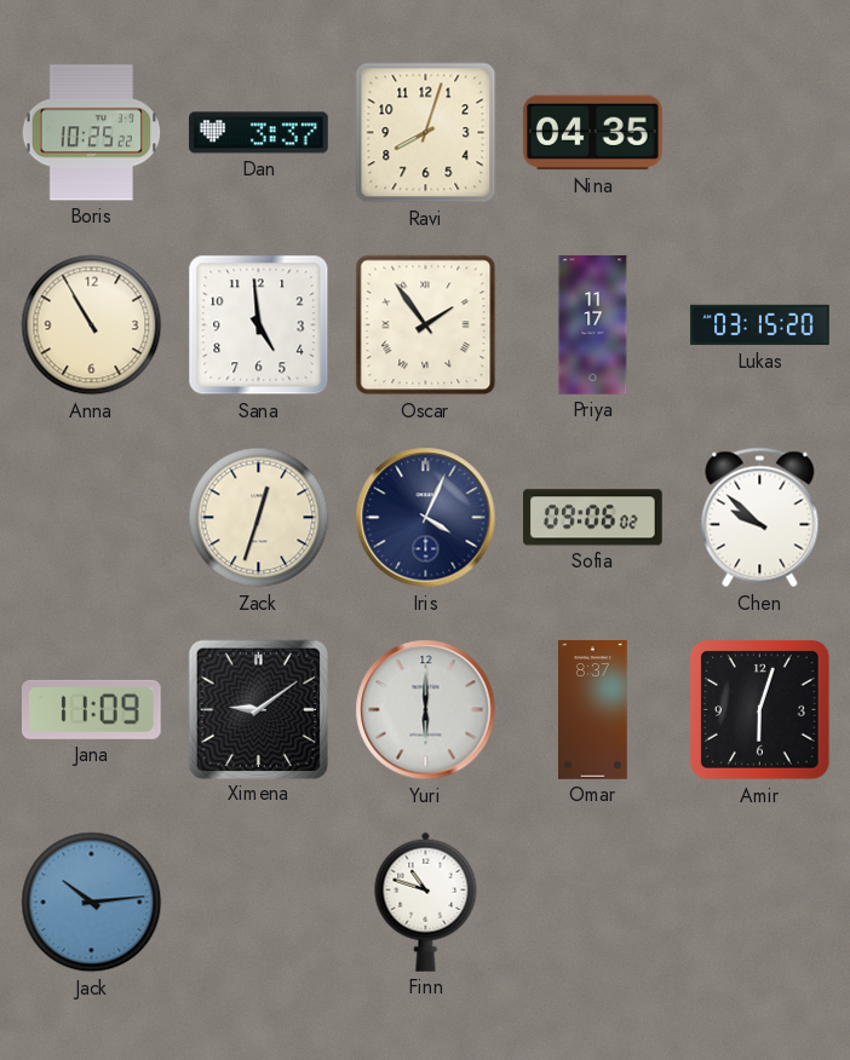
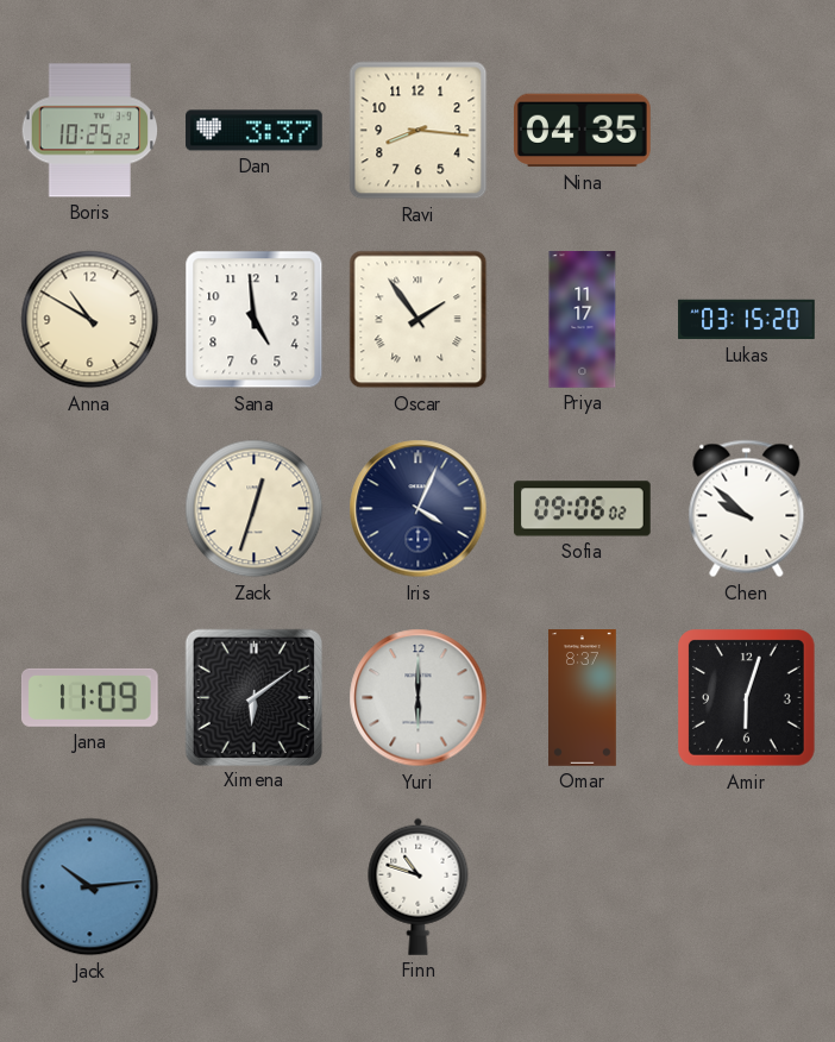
Ravi: 8:03 -> 8:16 (419, 131)
Anna: 10:55 -> 10:50 (90, 320)
Ximena: 9:09 -> 6:09 (253, 697)
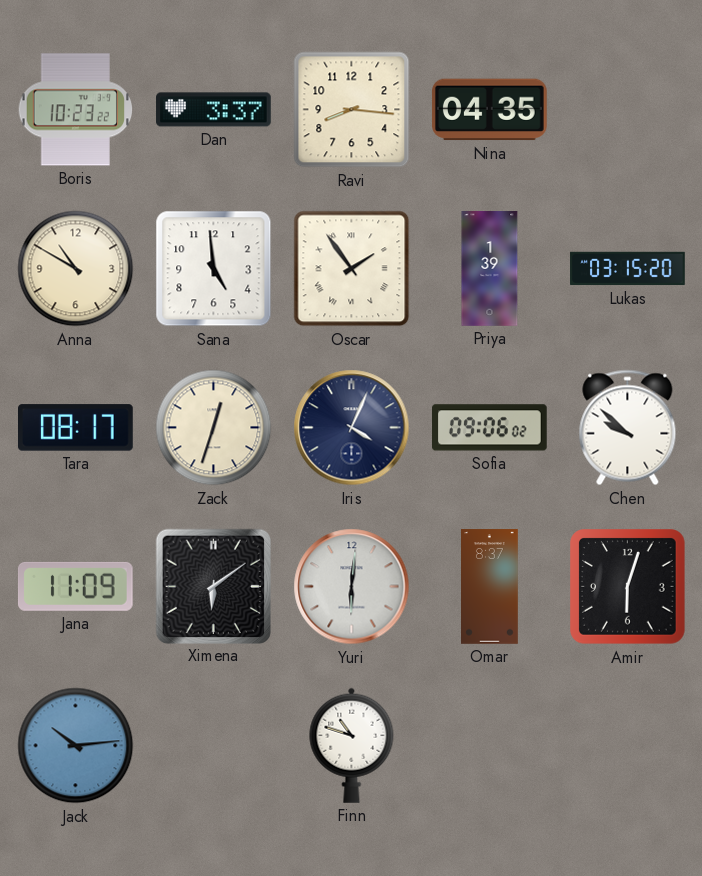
Boris: 10:25 -> 10:23 (76, 110)
Priya: 11:17 -> 1:39 (490, 269)
Tara: none -> 08:17 (76, 428)
Yuri: 6:00 -> 6:01 (352, 587)
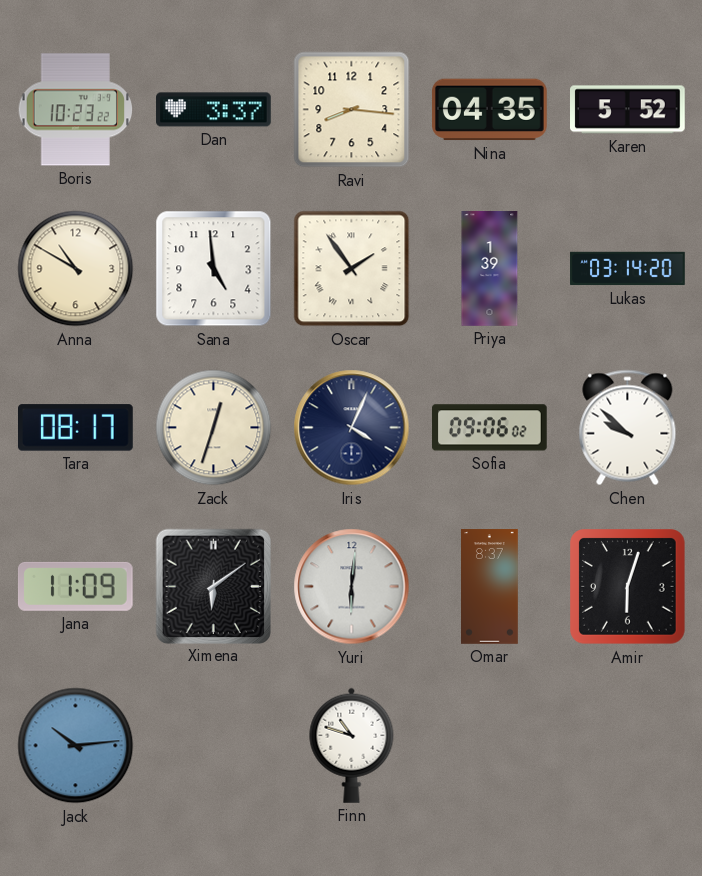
Karen: none -> 5:52 (628, 110)
Lukas: 03:15 -> 03:14 (628, 269)
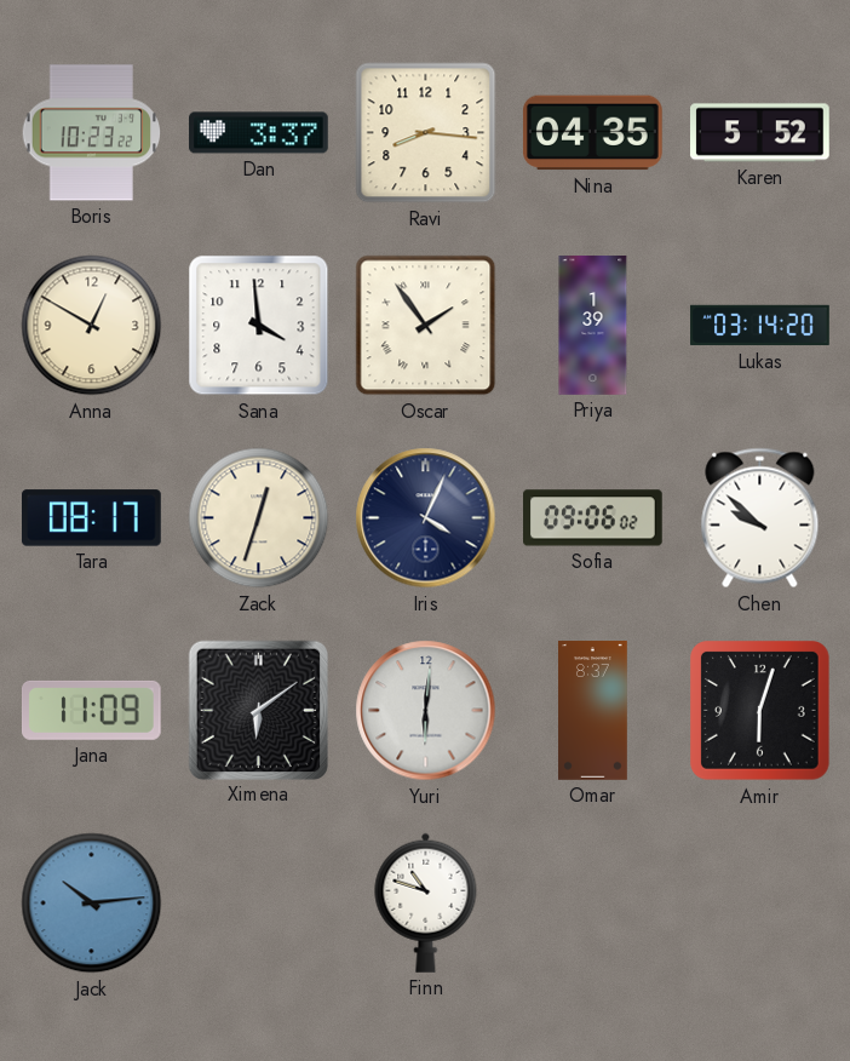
Anna: 10:50 -> 12:50 (92, 326)
Sana: 4:59 -> 3:59 (259, 326)
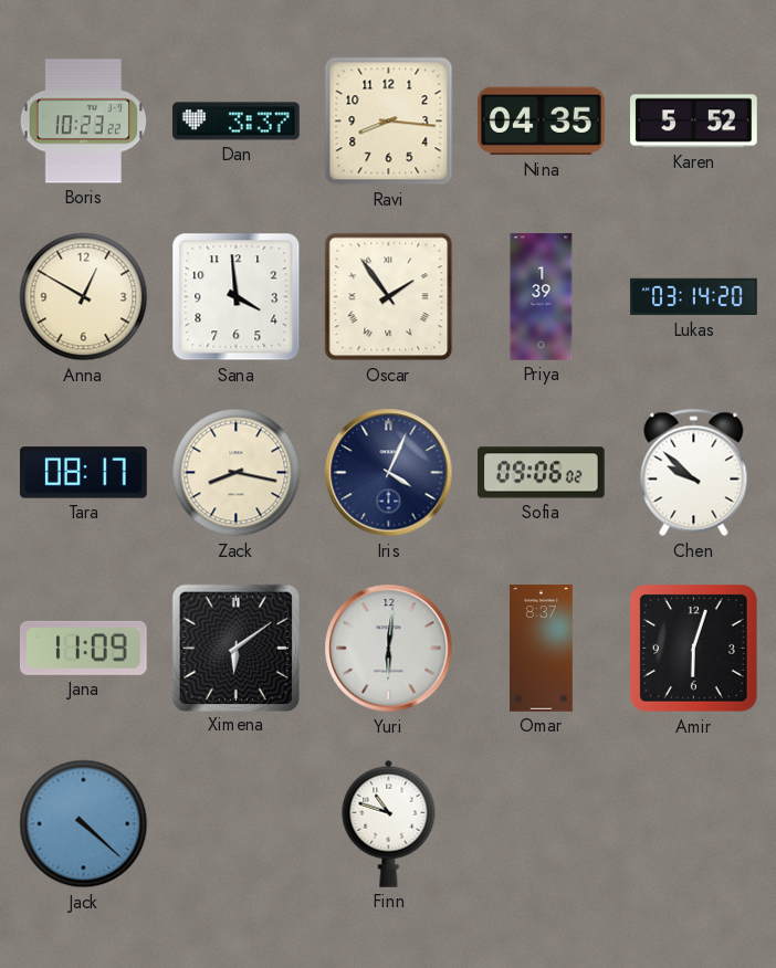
Zack: 12:33 -> 8:17 (237, 473)
Jack: 10:14 -> 4:22 (84, 824)
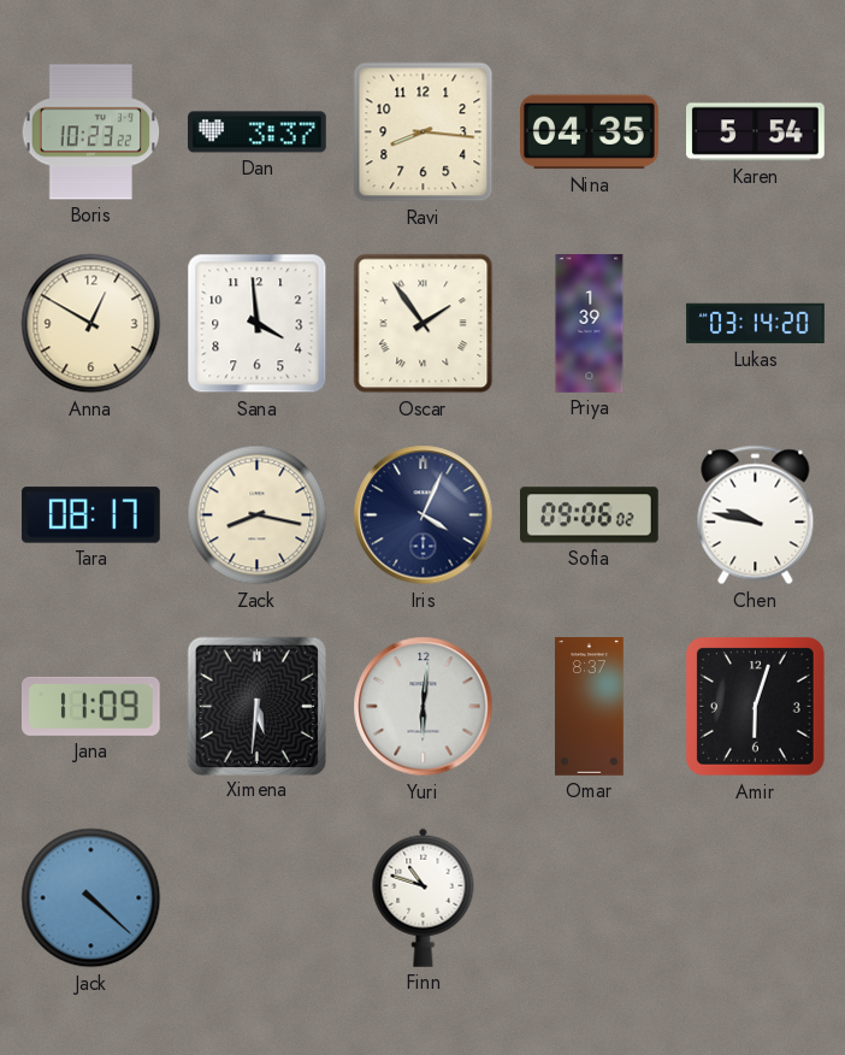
Karen: 5:52 -> 5:54 (756, 132)
Chen: 9:52 -> 9:47 (756, 515)
Ximena: 6:09 -> 5:31 (256, 706)
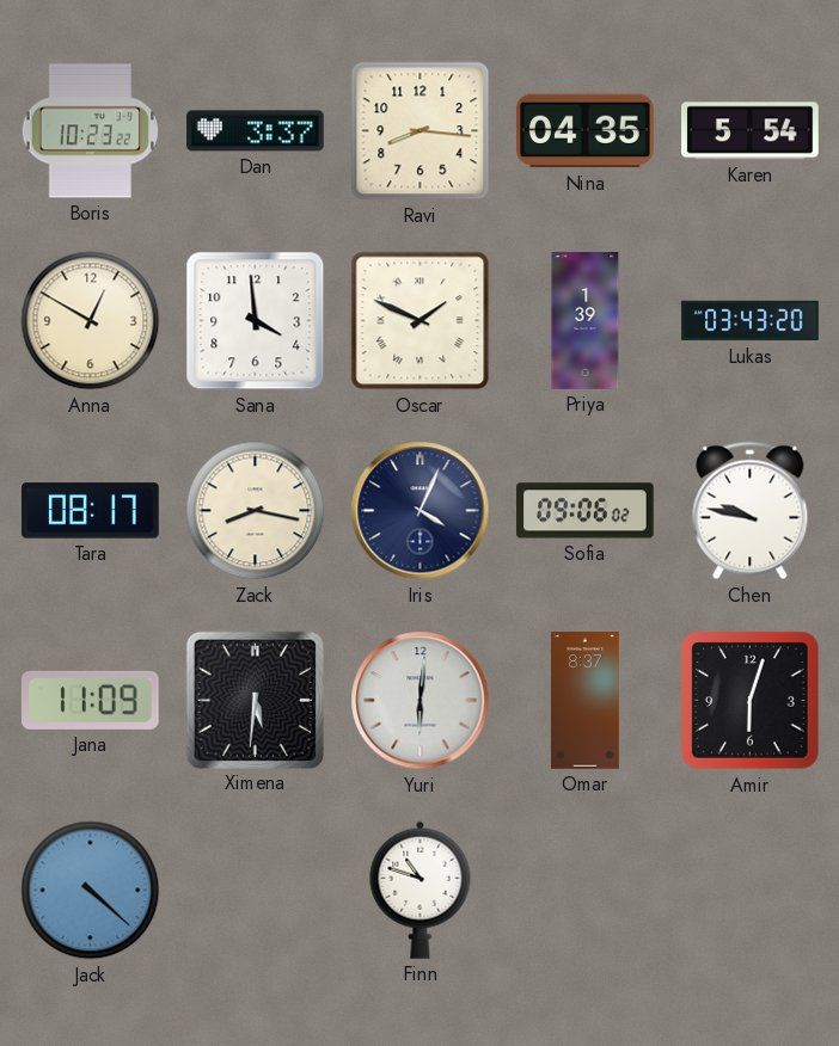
Oscar: 1:54 -> 1:49 (421, 321)
Lukas: 03:14 -> 03:43 (751, 321)
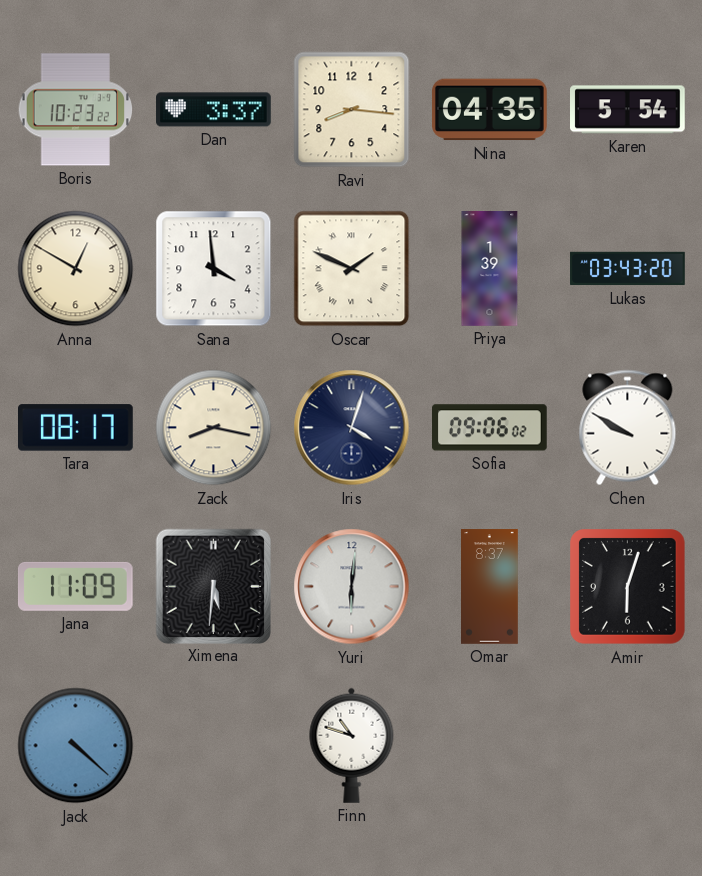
Iris: 4:04 -> 4:03 (352, 428)
Chen: 9:47 -> 9:50 (628, 428)
